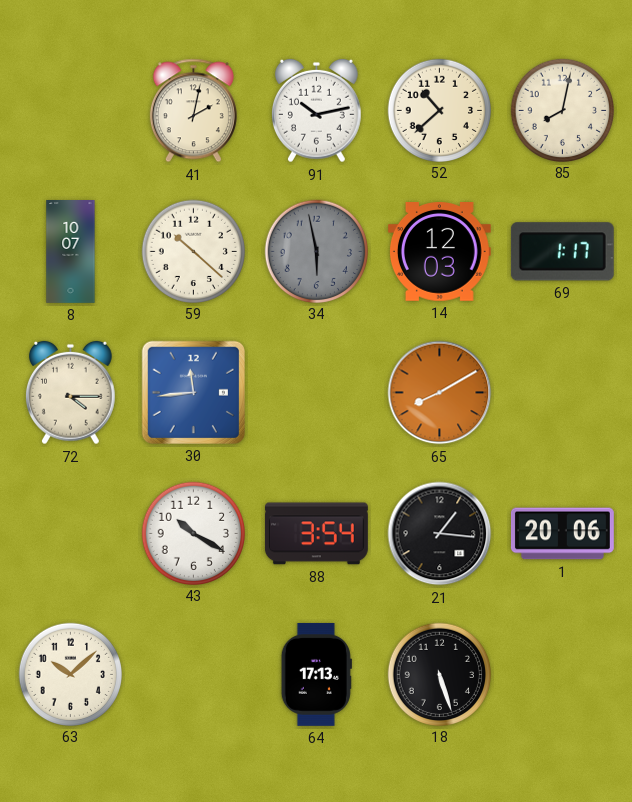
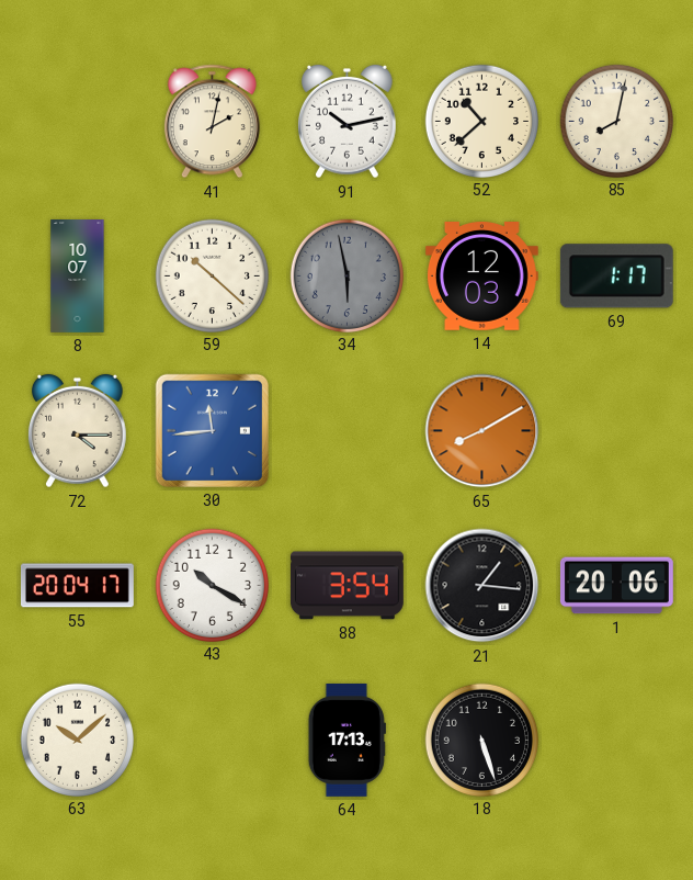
55: none -> 20:04 (77, 586)
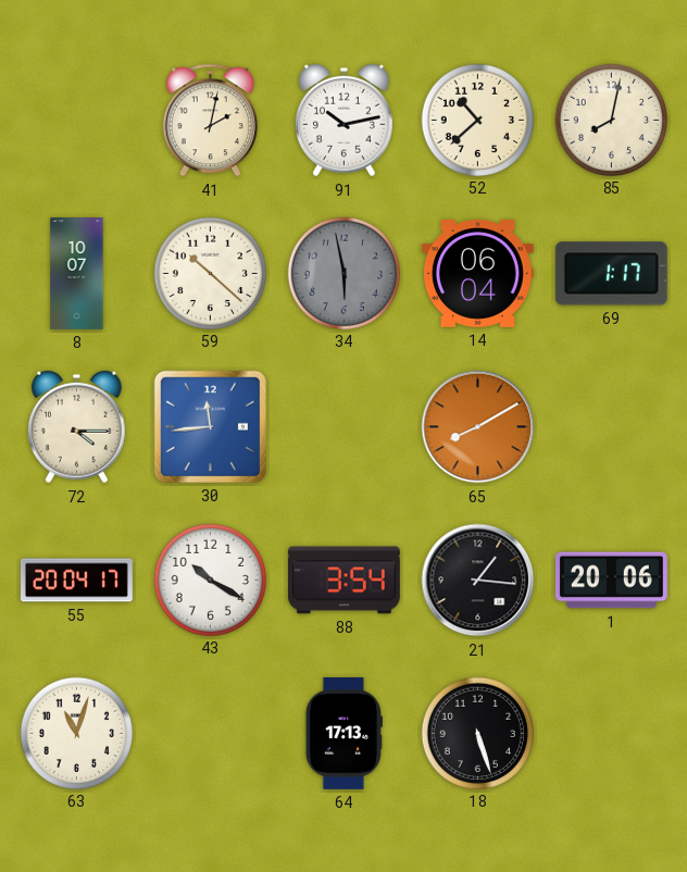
14: 12:03 -> 06:04 (477, 274)
63: 10:08 -> 11:03 (76, 733)
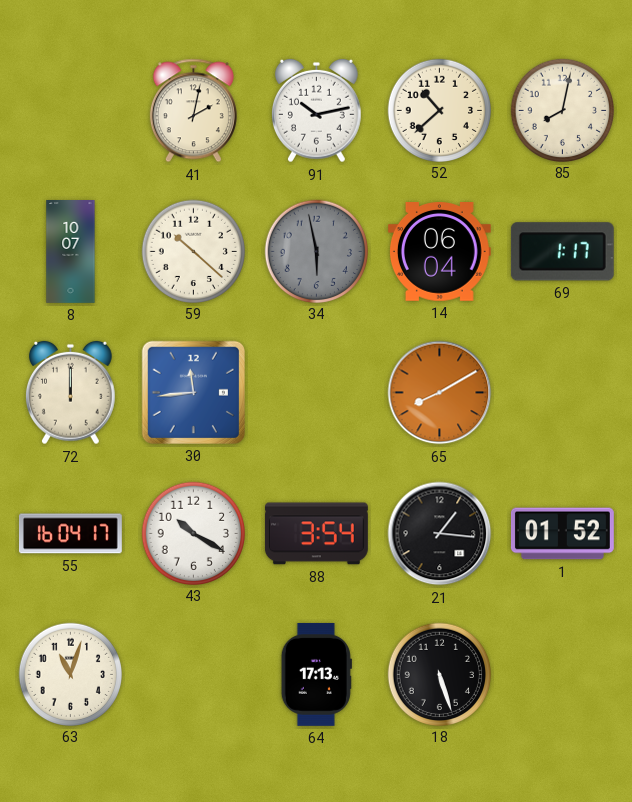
72: 4:15 -> 12:00 (71, 393)
55: 20:04 -> 16:04 (70, 534)
1: 20:06 -> 01:52 (562, 534)
